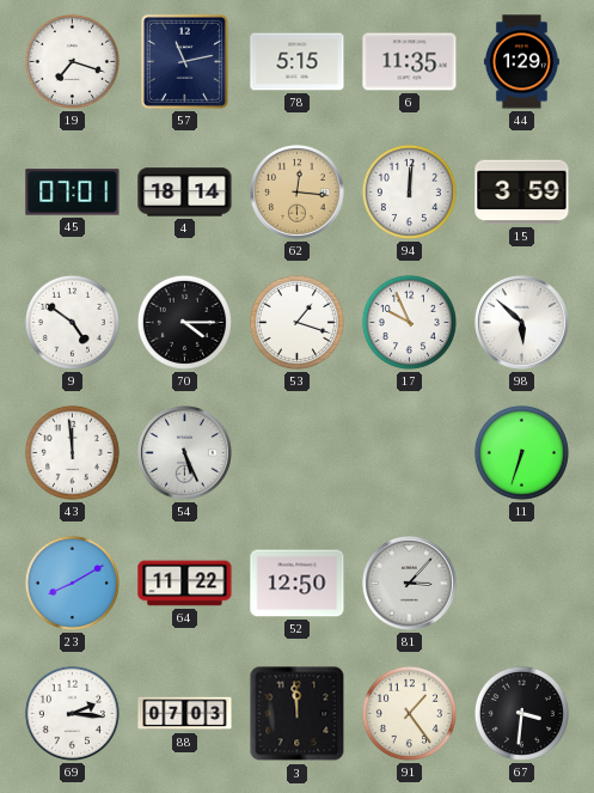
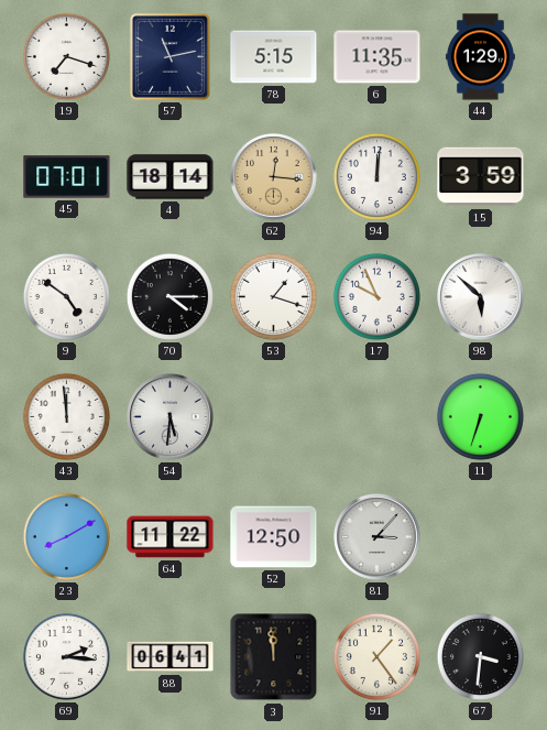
54: 5:26 -> 5:31 (171, 417)
88: 07:03 -> 06:41 (171, 657)
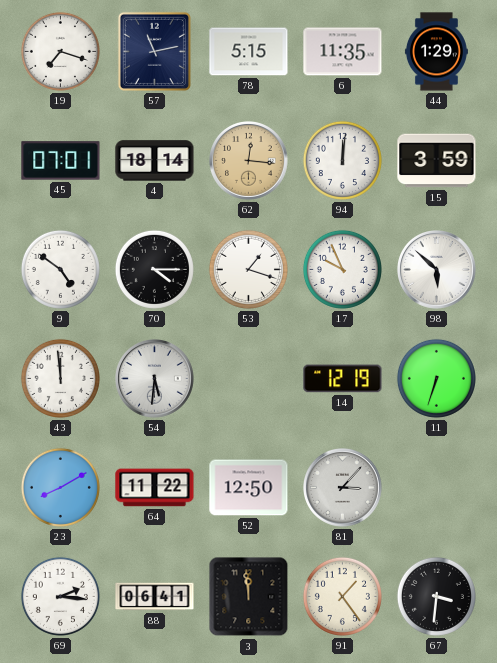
14: none -> 12:19 (343, 379)
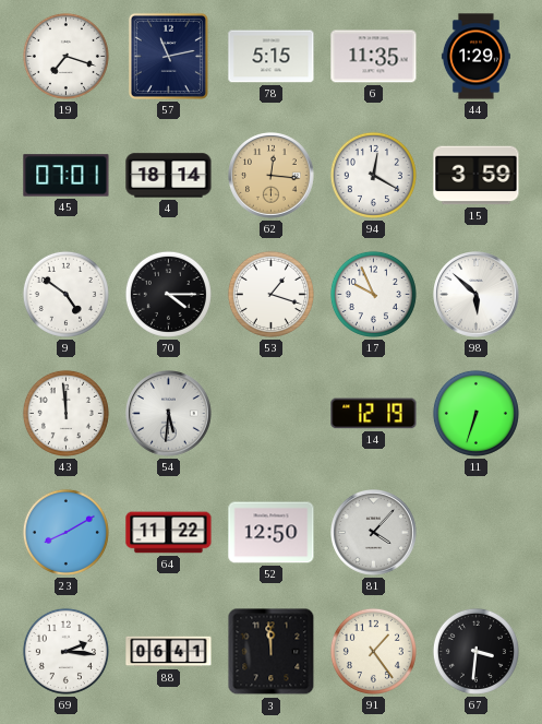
94: 12:01 -> 12:20 (373, 175)
81: 3:07 -> 4:07 (374, 533)
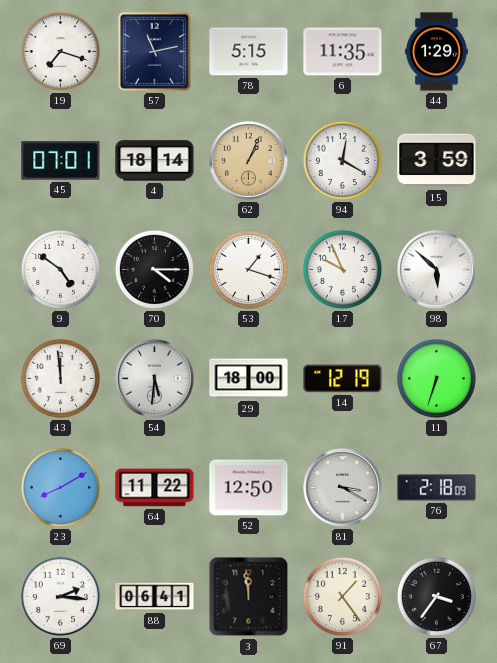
62: 12:16 -> 1:04 (249, 161)
29: none -> 18:00 (249, 379)
81: 4:07 -> 3:20 (343, 488)
76: none -> 2:18 (437, 488)
67: 3:31 -> 3:36 (436, 596)
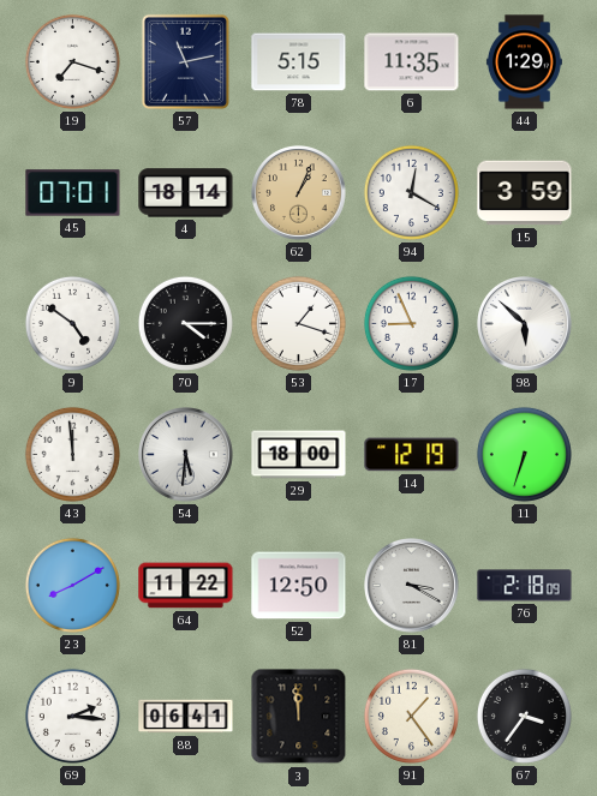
17: 9:56 -> 8:56 (411, 323)
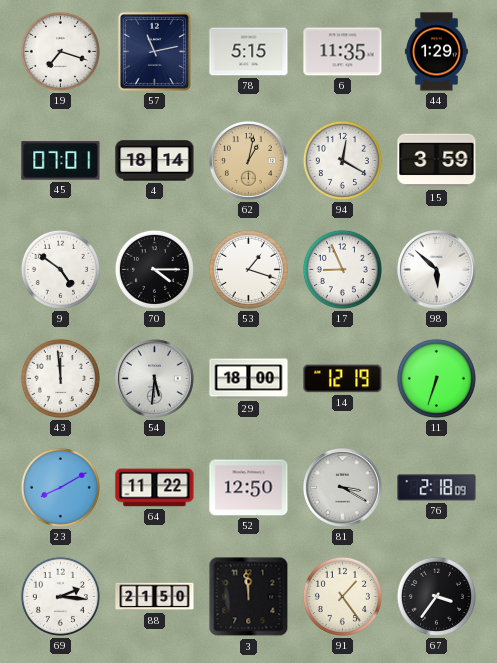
62: 1:04 -> 1:02 (249, 161)
88: 06:41 -> 21:50 (155, 597)
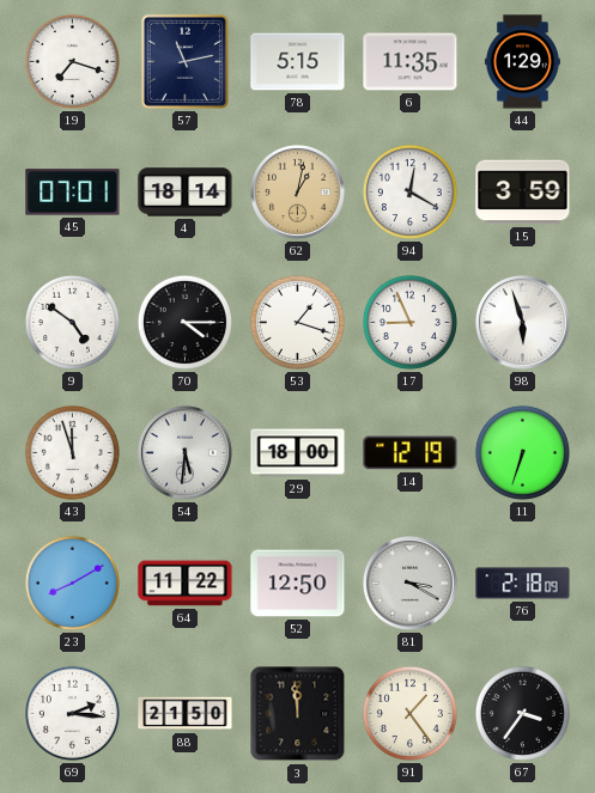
98: 5:52 -> 5:57 (523, 323)
43: 11:59 -> 11:57 (72, 452)
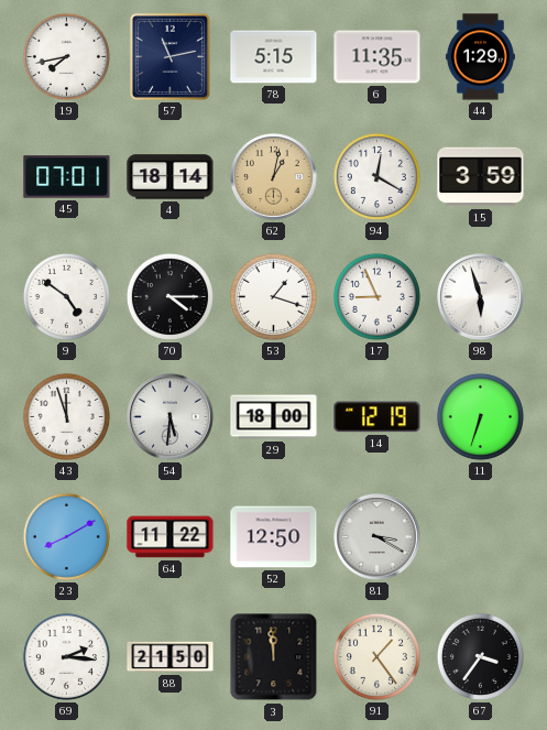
19: 7:18 -> 7:43 (66, 56)
76: 2:18 -> none (523, 584)
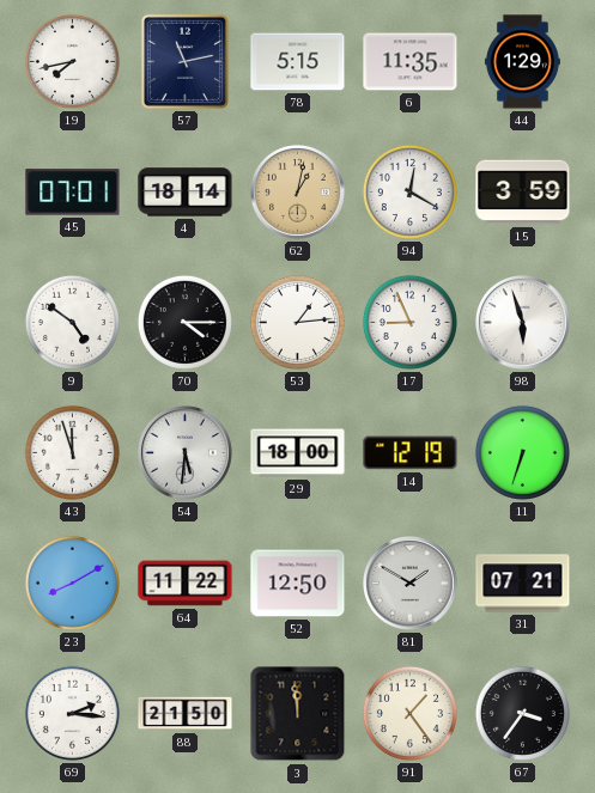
53: 1:18 -> 1:14 (297, 322)
81: 3:20 -> 1:50 (411, 584)
31: none -> 07:21 (523, 584)
